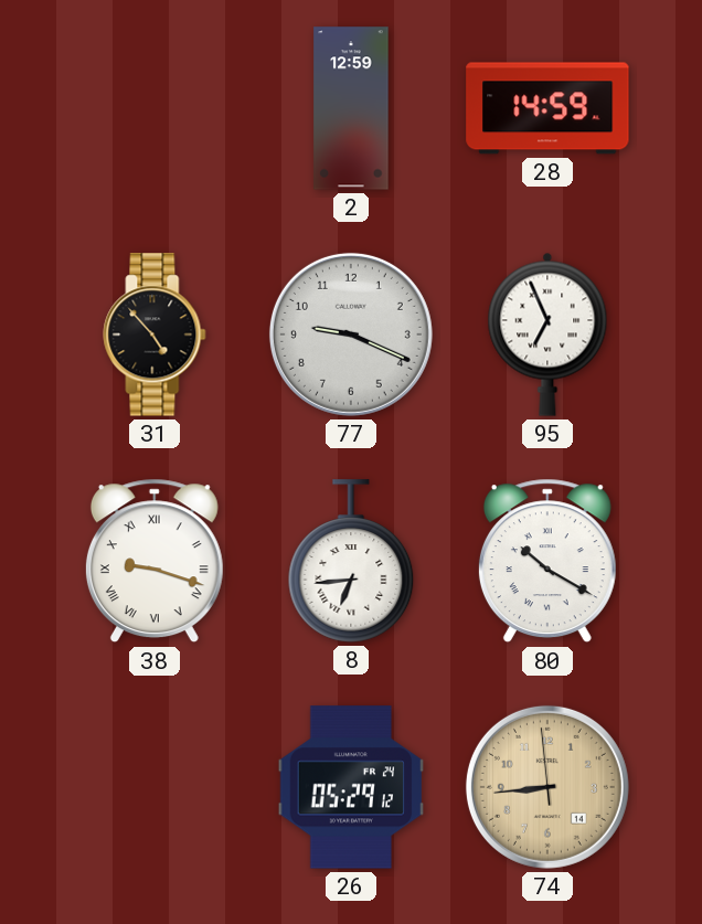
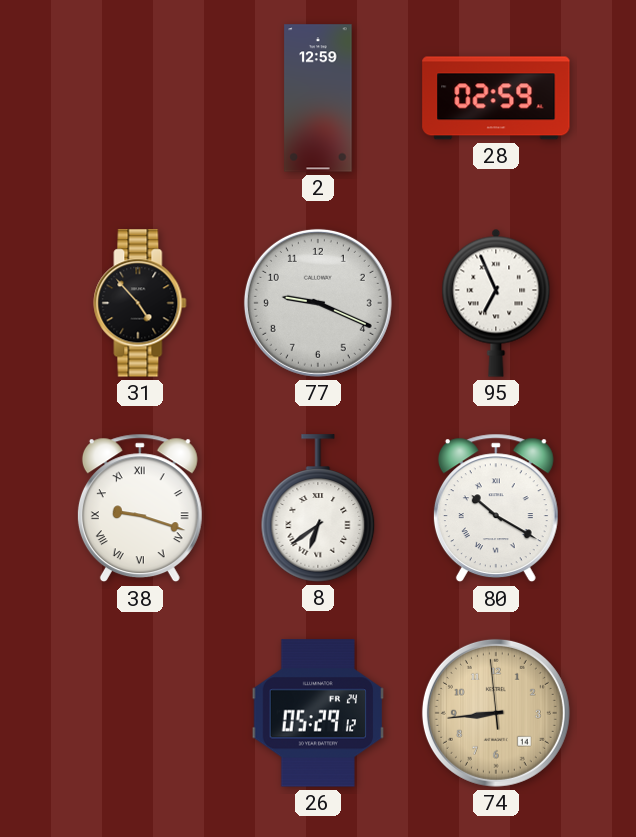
28: 14:59 -> 02:59 (496, 98)
8: 6:44 -> 6:39 (318, 508)
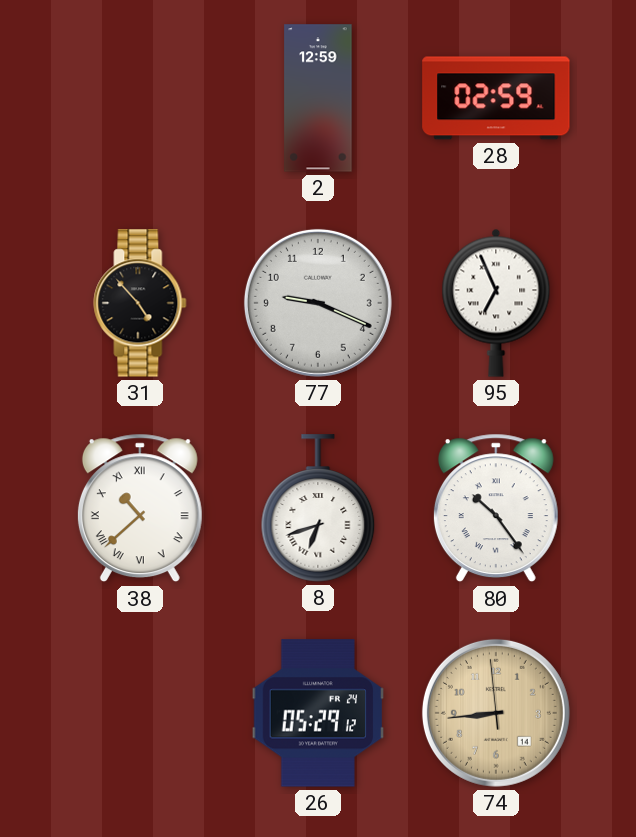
38: 9:18 -> 10:38 (140, 508)
8: 6:39 -> 6:42 (318, 508)
80: 10:20 -> 10:24 (496, 508)
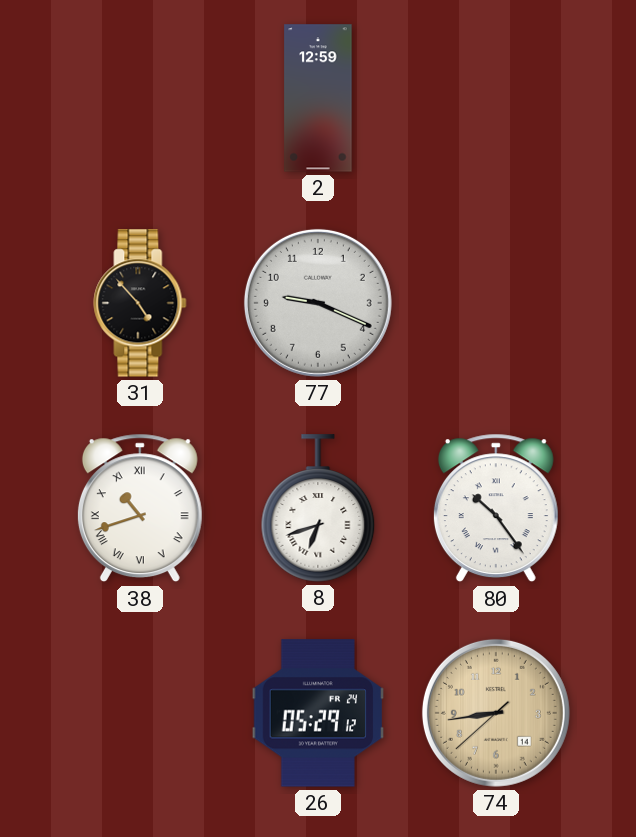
28: 02:59 -> none (496, 98)
95: 6:56 -> none (496, 303)
38: 10:38 -> 10:42 (140, 508)
74: 8:43:59 -> 8:43:38 (496, 713)
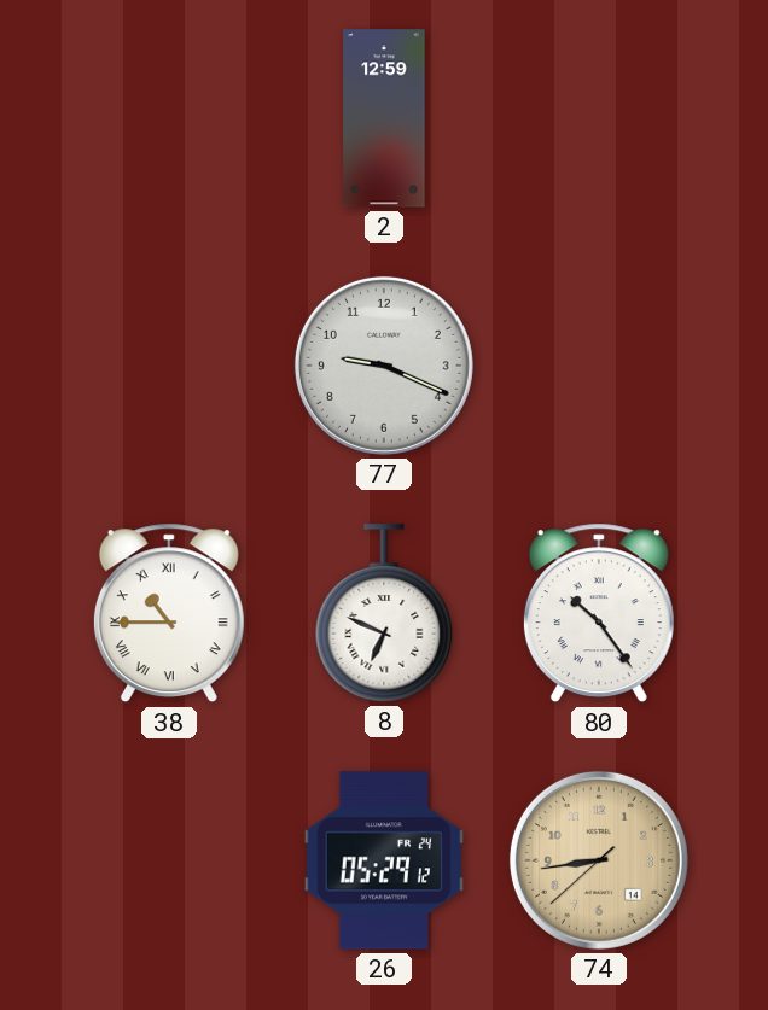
31: 4:53 -> none (140, 303)
38: 10:42 -> 10:45 (169, 613)
8: 6:42 -> 6:49 (384, 613)
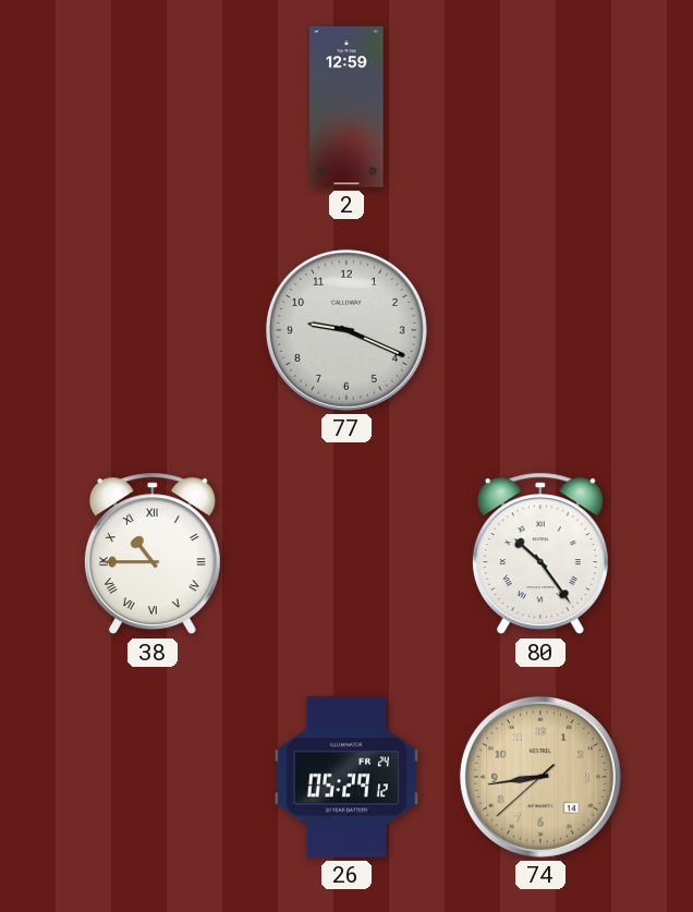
8: 6:49 -> none (384, 613)
